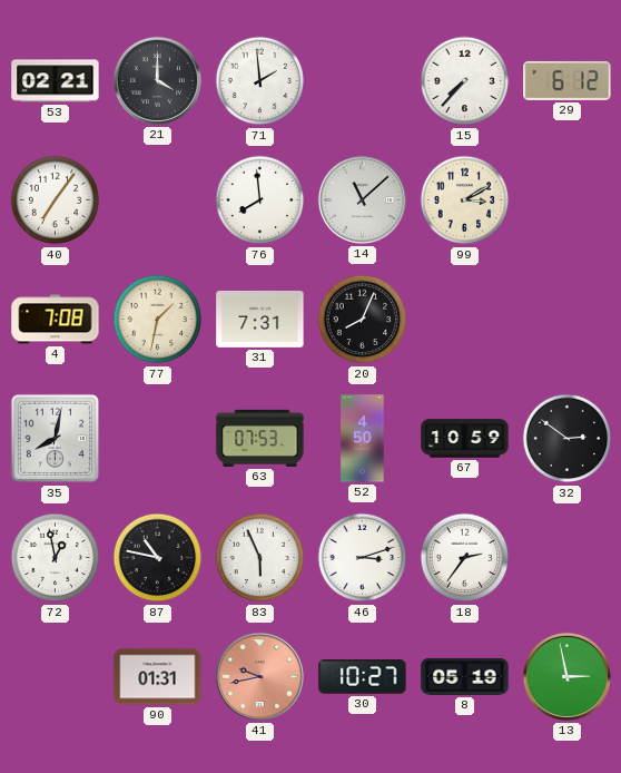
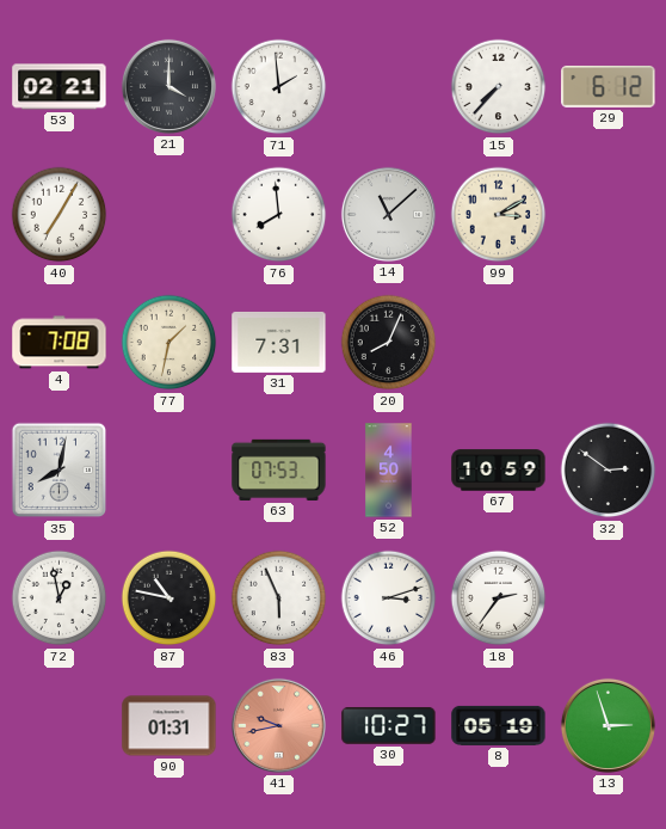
40: 7:06 -> 7:05 (60, 215)
13: 2:58 -> 2:57 (608, 725)
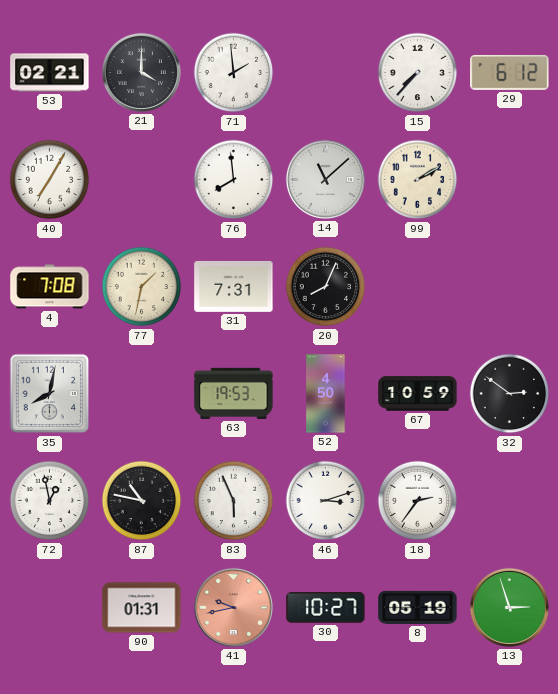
99: 3:10 -> 2:10 (418, 180)
63: 07:53 -> 19:53 (234, 393)
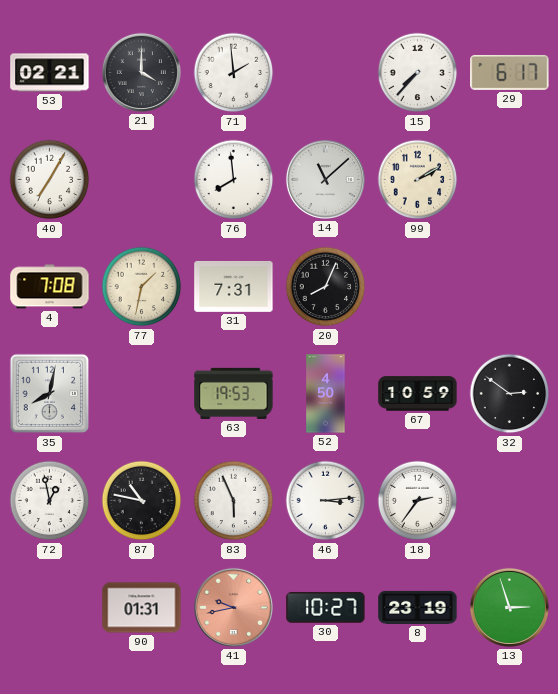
29: 6:12 -> 6:17 (510, 72)
46: 3:12 -> 3:14 (326, 501)
8: 05:19 -> 23:19 (418, 607)
